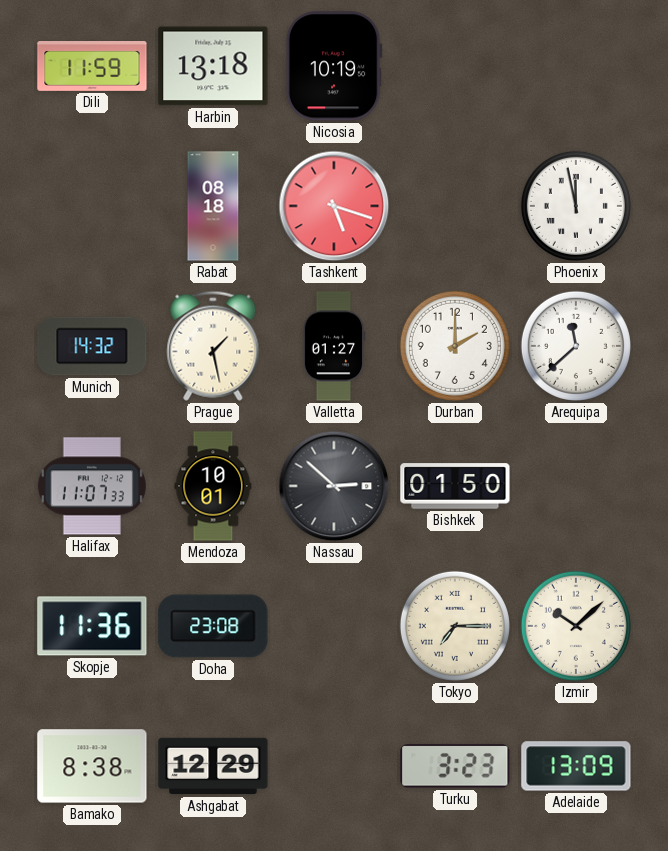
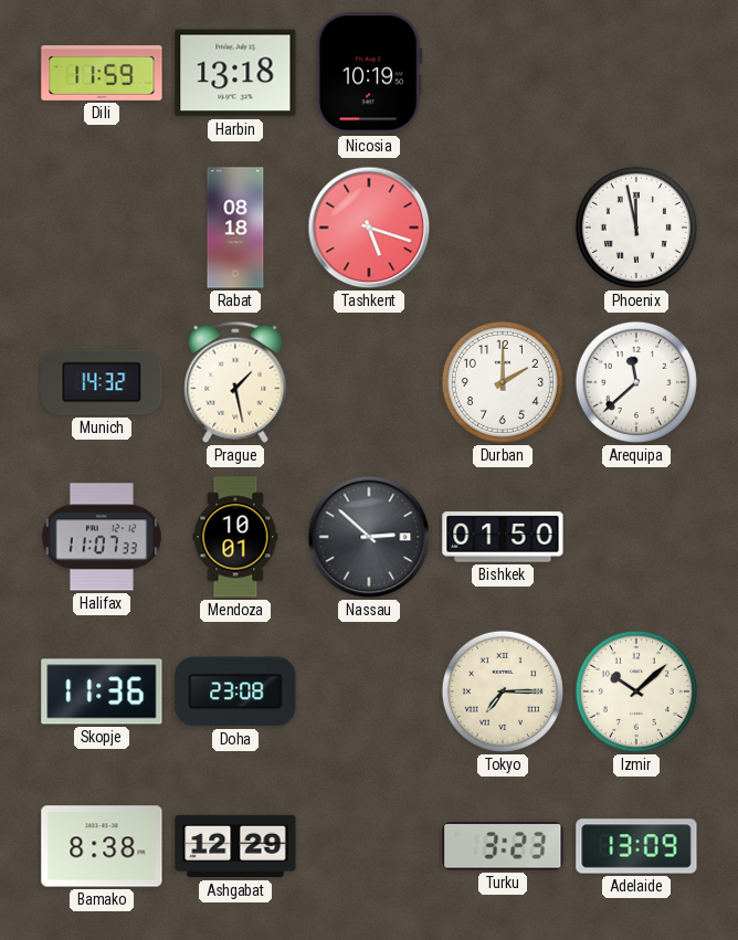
Valletta: 01:27 -> none (334, 346)
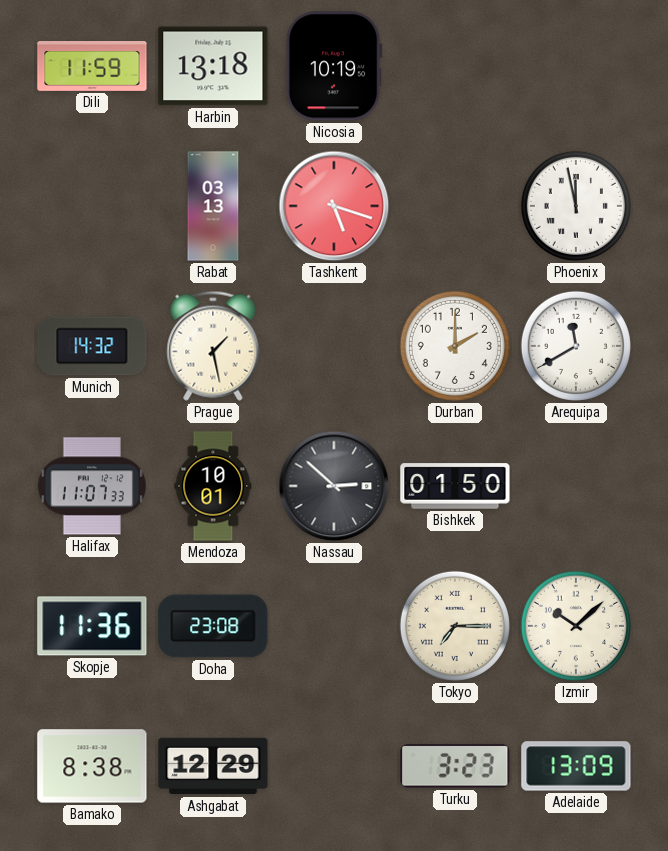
Rabat: 08:18 -> 03:13 (213, 206)
Arequipa: 11:38 -> 11:40 (576, 346)
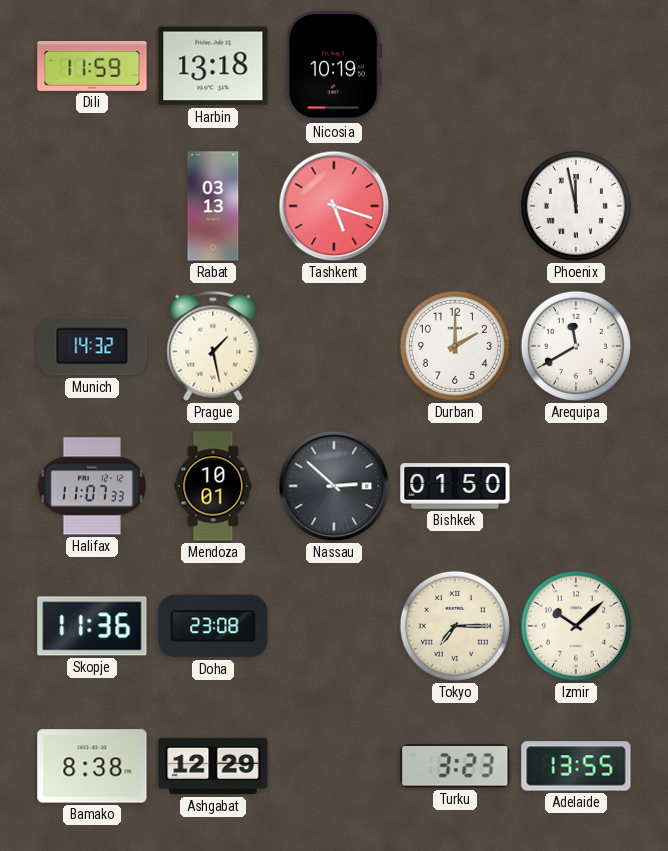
Adelaide: 13:09 -> 13:55 (576, 766)
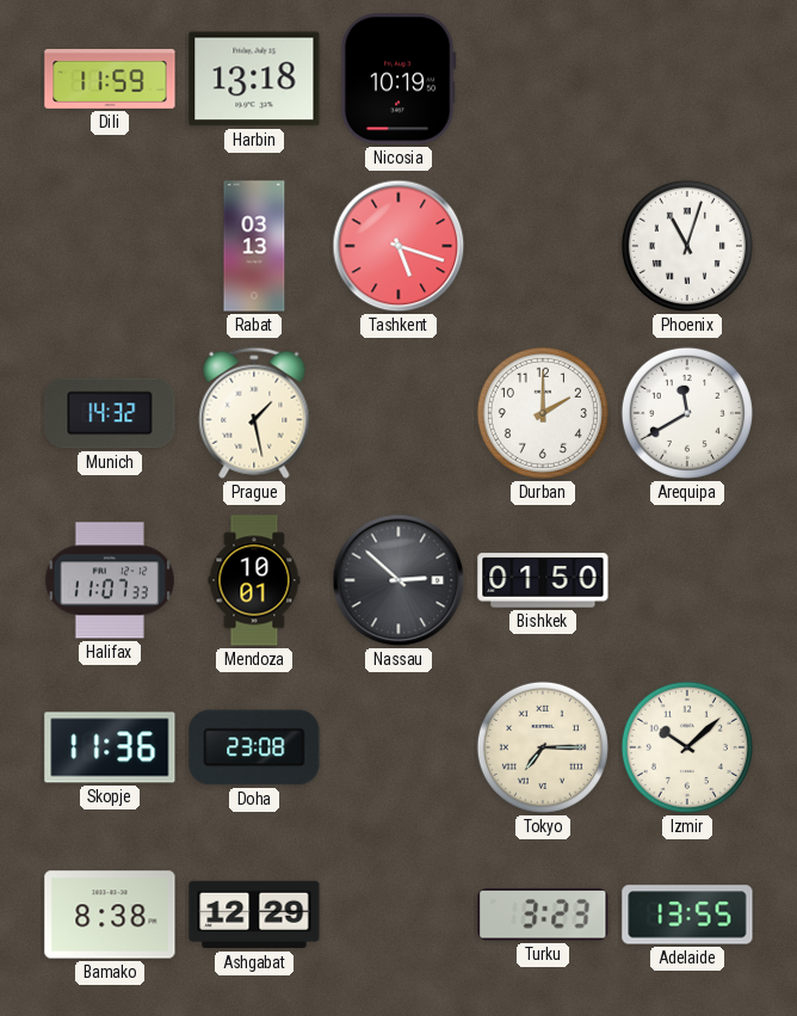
Phoenix: 11:58 -> 11:03 (687, 246)
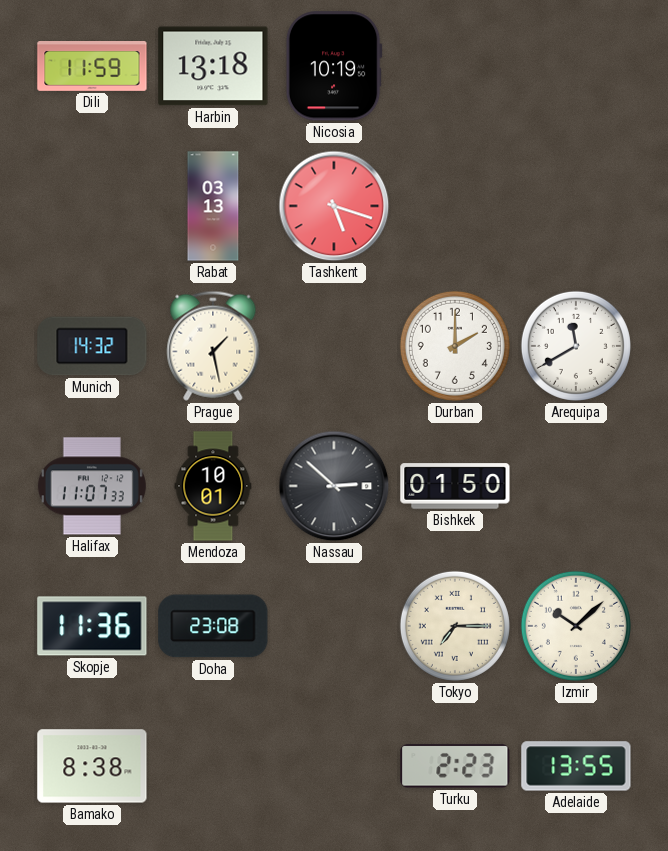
Phoenix: 11:03 -> none (687, 246)
Ashgabat: 12:29 -> none (254, 915)
Turku: 3:23 -> 2:23 (455, 766)
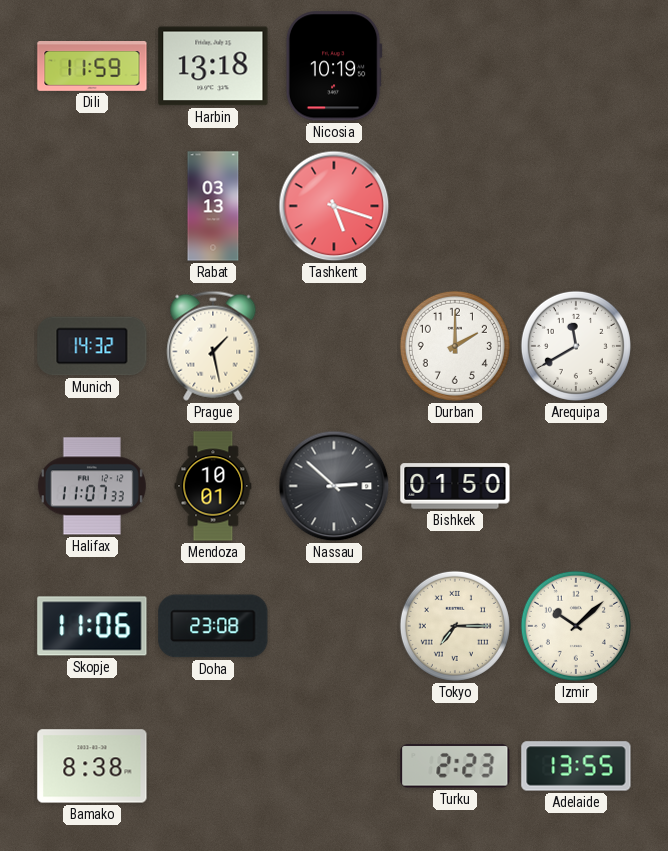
Skopje: 11:36 -> 11:06 (92, 626)
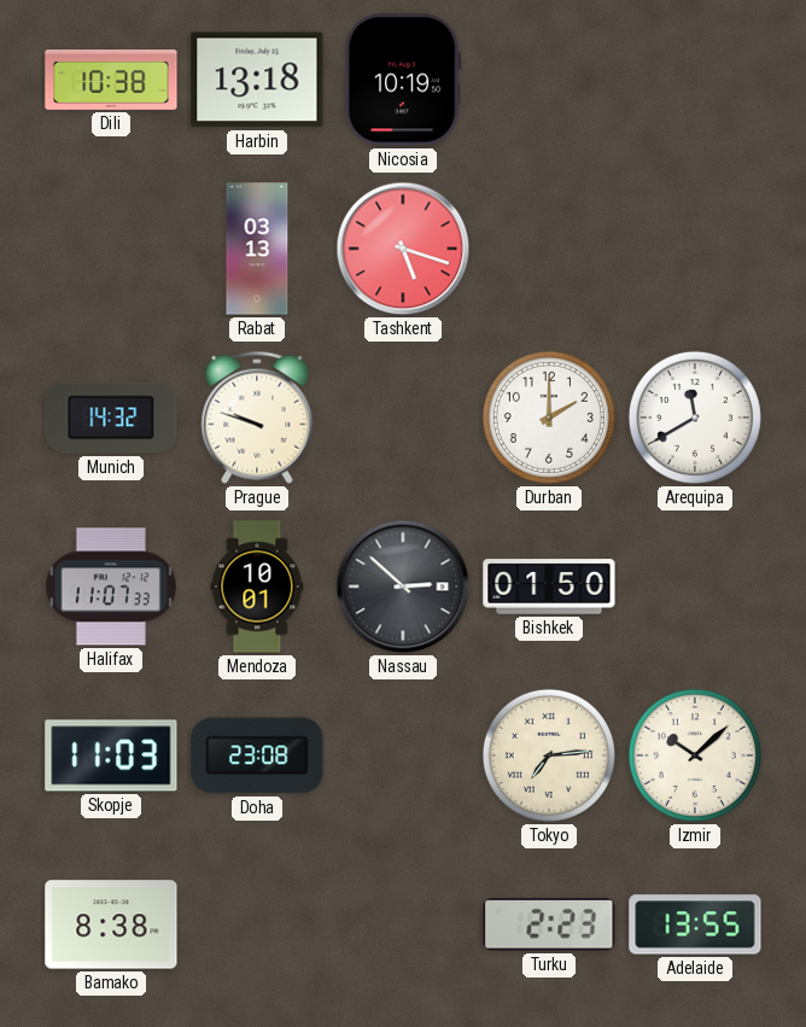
Dili: 11:59 -> 10:38 (111, 81)
Prague: 1:28 -> 9:48 (257, 418)
Skopje: 11:06 -> 11:03 (111, 755)
Tokyo: 7:15 -> 7:14 (549, 755)
